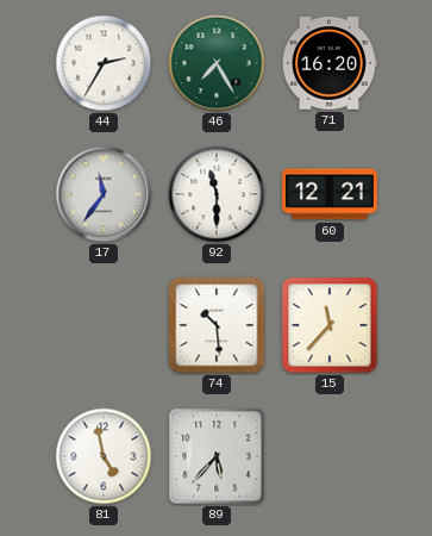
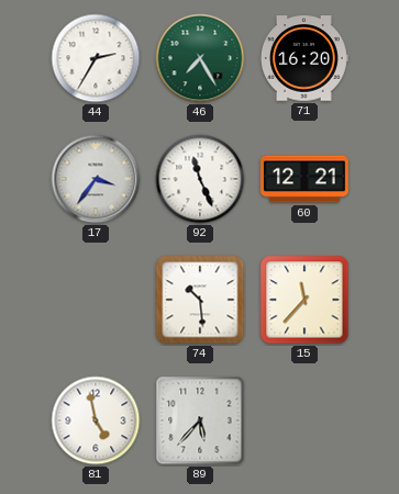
17: 11:36 -> 3:36 (96, 179)
92: 11:30 -> 11:26 (200, 179)
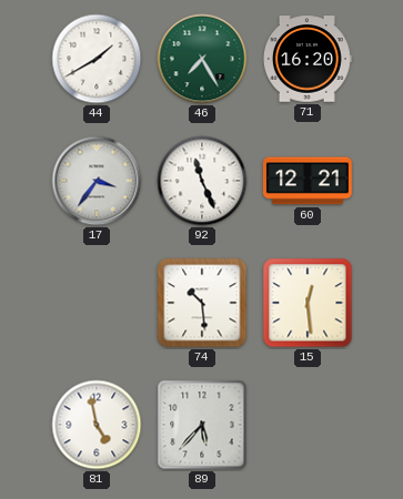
44: 2:35 -> 1:40 (97, 59)
15: 11:37 -> 12:29 (308, 303)
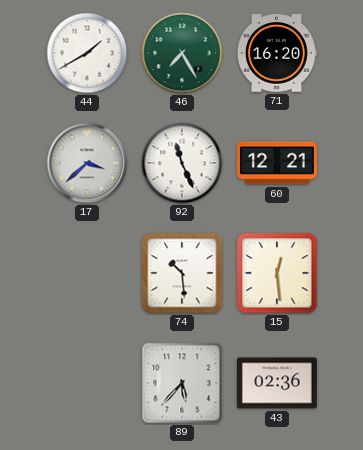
17: 3:36 -> 3:38 (87, 163)
81: 4:58 -> none (97, 425)
43: none -> 02:36 (277, 383)
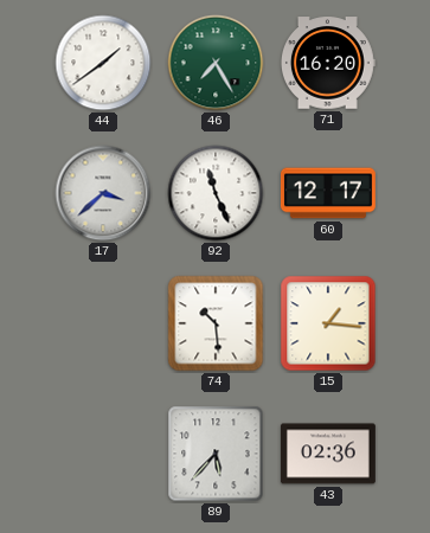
44: 1:40 -> 1:39 (103, 63)
60: 12:21 -> 12:17 (328, 193)
15: 12:29 -> 1:16 (328, 323)
